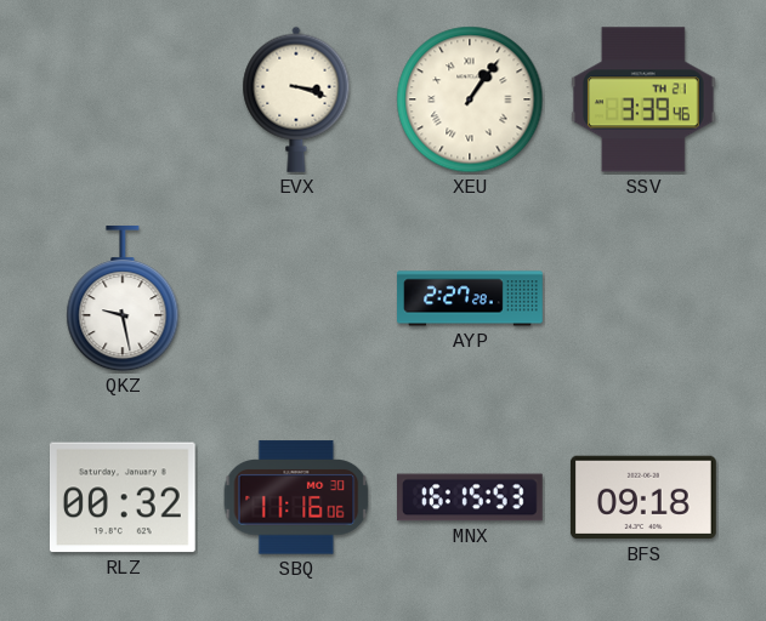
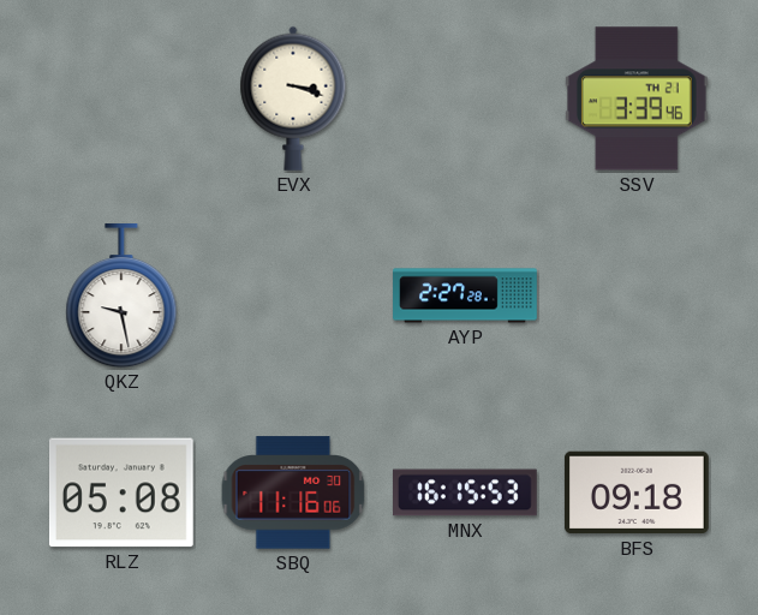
XEU: 1:06 -> none (470, 99)
RLZ: 00:32 -> 05:08 (121, 492)
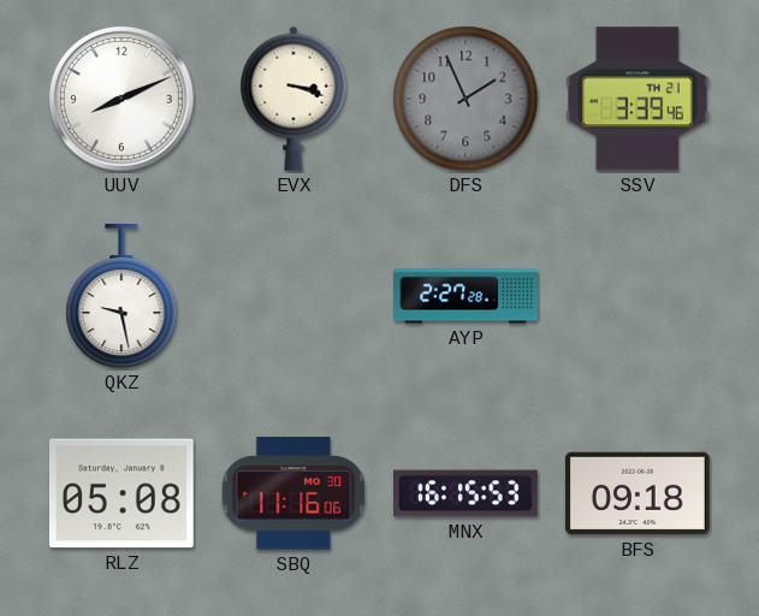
UUV: none -> 8:11 (121, 99)
DFS: none -> 1:56 (466, 99)
